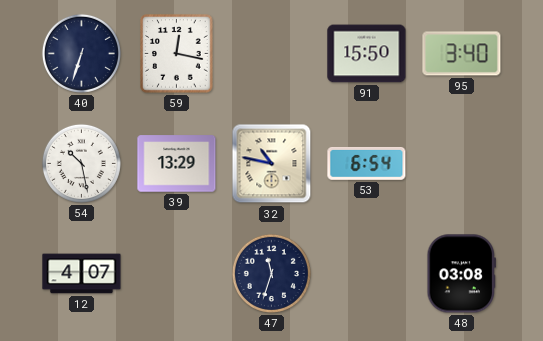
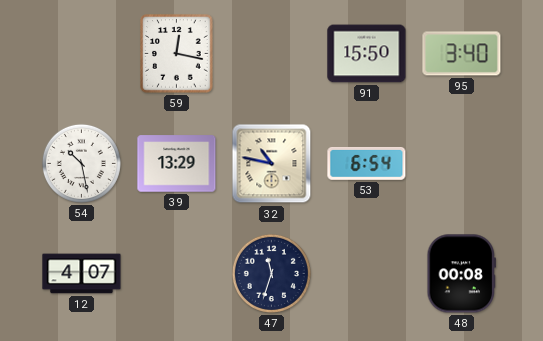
40: 6:33 -> none (81, 53)
48: 03:08 -> 00:08 (462, 274)
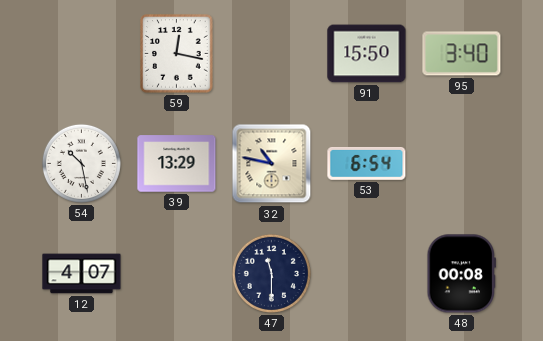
47: 11:33 -> 11:30 (271, 273)
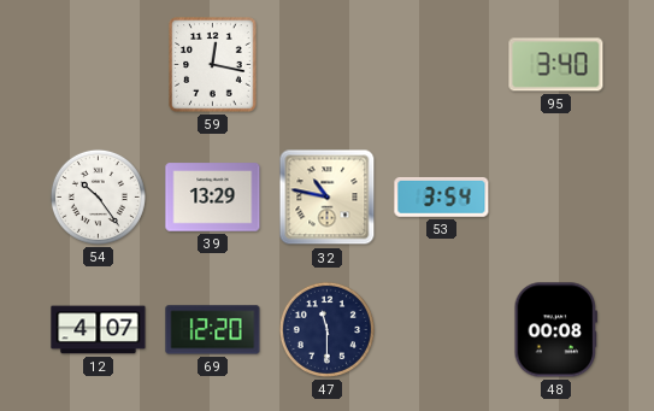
91: 15:50 -> none (367, 54)
54: 10:28 -> 10:24 (98, 196)
53: 6:54 -> 3:54 (442, 196)
69: none -> 12:20 (213, 330)
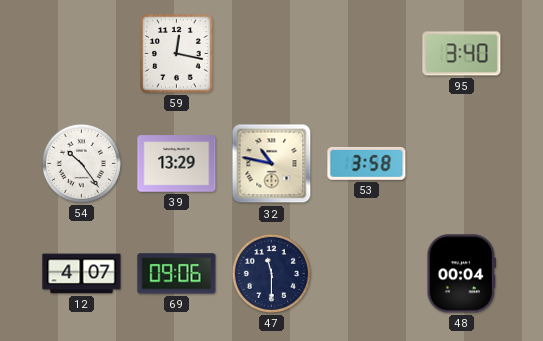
53: 3:54 -> 3:58 (367, 163)
69: 12:20 -> 09:06 (177, 274)
48: 00:08 -> 00:04 (462, 274)
